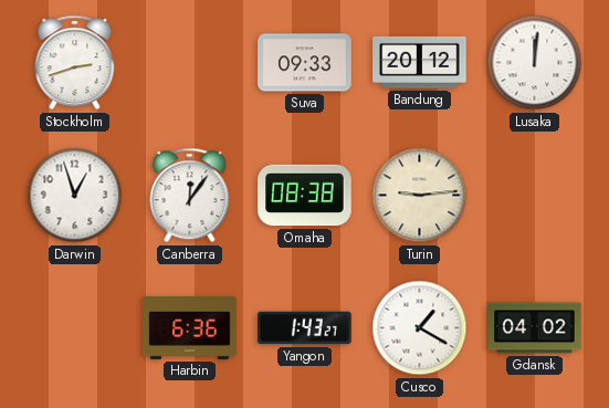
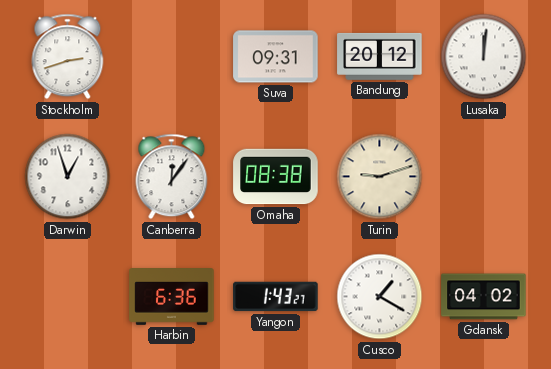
Suva: 09:33 -> 09:31 (276, 57)
Turin: 9:14 -> 9:12 (380, 177)
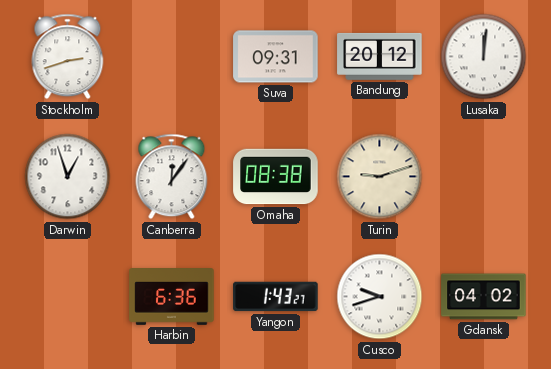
Cusco: 1:20 -> 9:42 (380, 297)
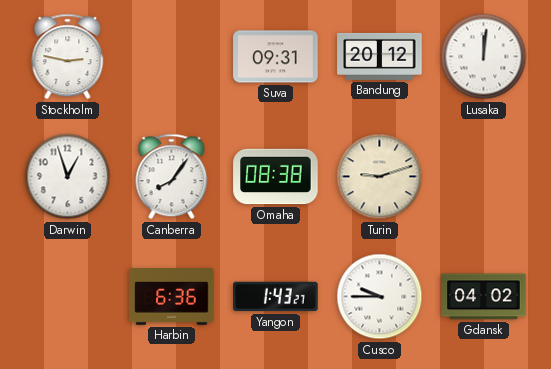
Stockholm: 2:42 -> 2:47 (68, 57)
Canberra: 12:06 -> 8:06 (172, 177)
Cusco: 9:42 -> 9:45 (380, 297)
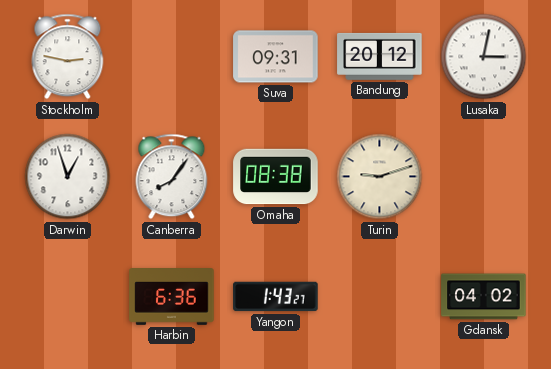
Lusaka: 12:01 -> 3:02 (484, 57)
Cusco: 9:45 -> none (380, 297)
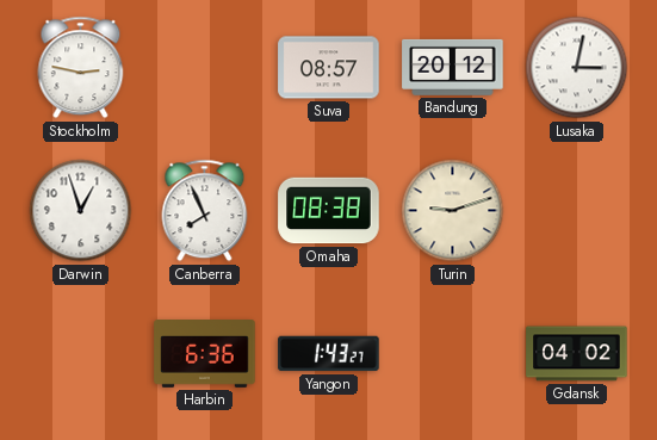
Suva: 09:31 -> 08:57 (329, 68)
Canberra: 8:06 -> 7:56 (205, 211)
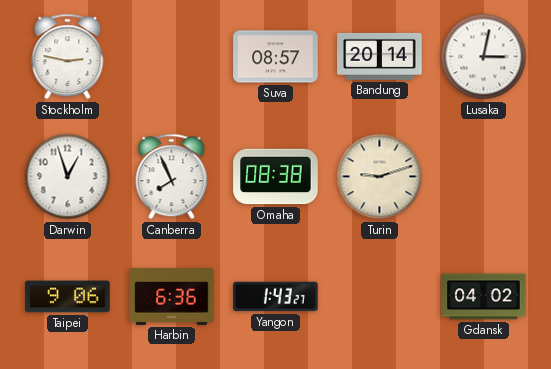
Bandung: 20:12 -> 20:14 (380, 56)
Taipei: none -> 9:06 (68, 297)
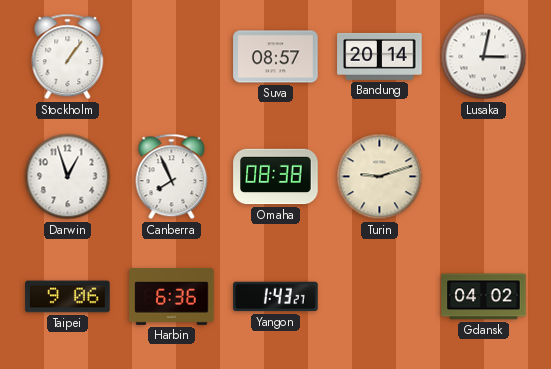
Stockholm: 2:47 -> 1:06 (68, 57)
